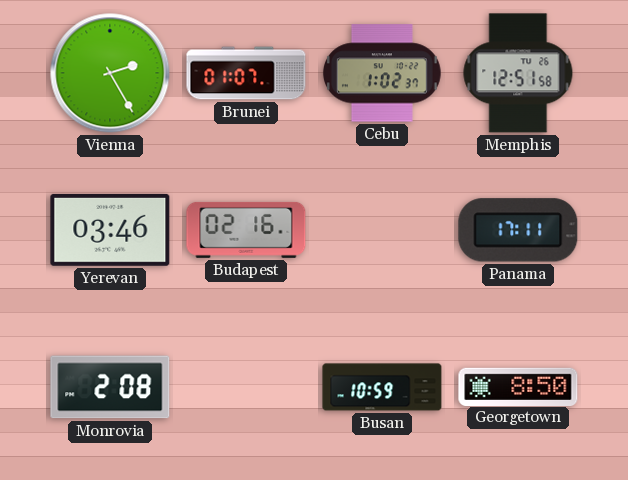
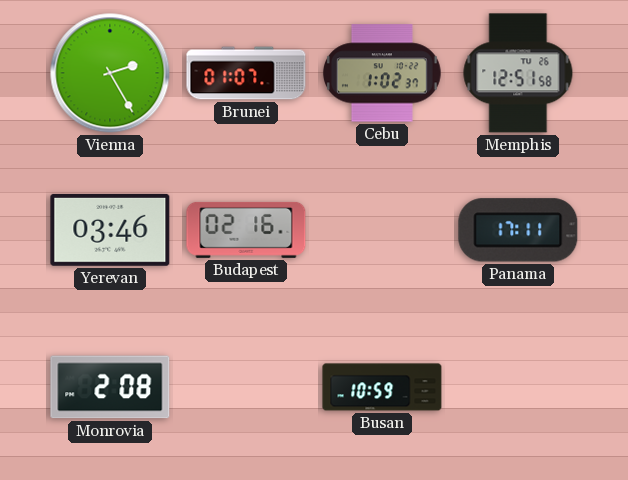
Georgetown: 8:50 -> none (518, 386)
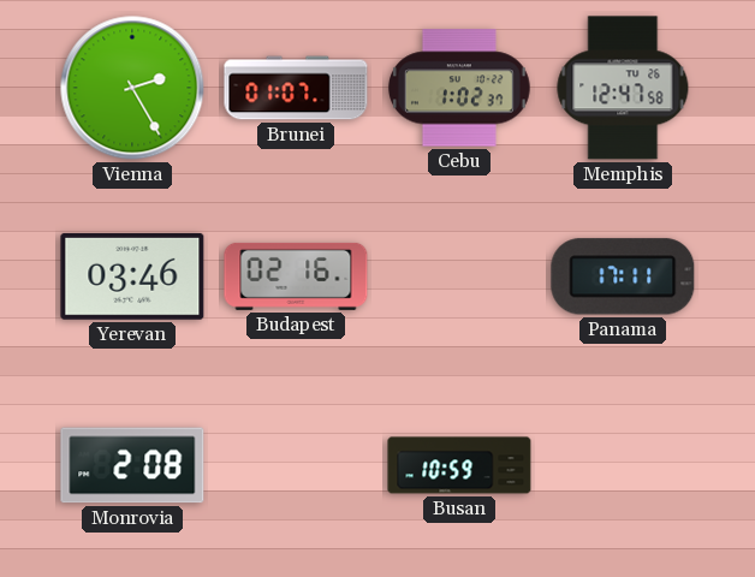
Memphis: 12:51 -> 12:47 (623, 88)
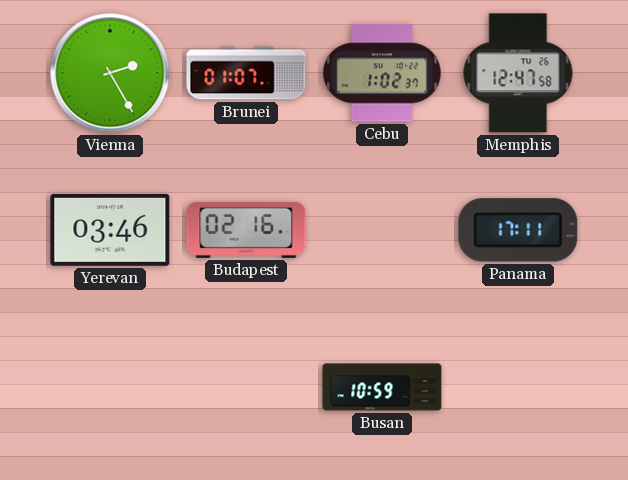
Monrovia: 2:08 -> none (132, 465)
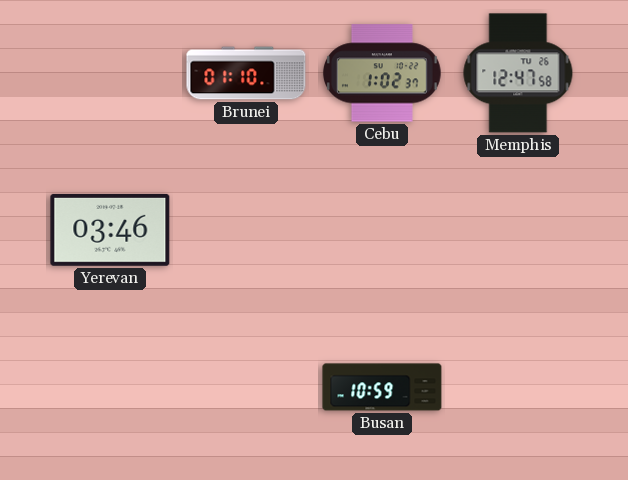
Vienna: 2:25 -> none (110, 73)
Brunei: 01:07 -> 01:10 (246, 73)
Budapest: 02:16 -> none (246, 230)
Panama: 17:11 -> none (518, 230)
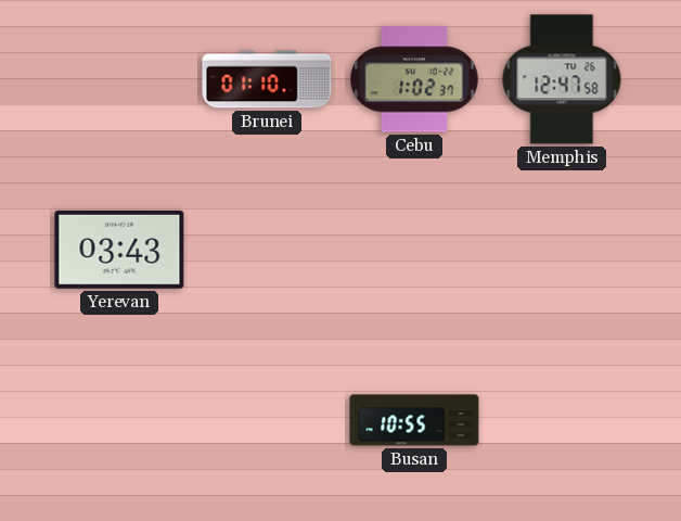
Yerevan: 03:46 -> 03:43 (119, 250)
Busan: 10:59 -> 10:55 (414, 420)
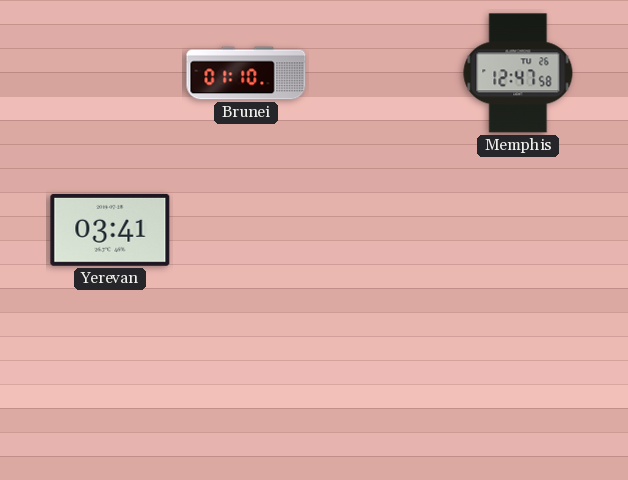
Cebu: 1:02 -> none (414, 79)
Yerevan: 03:43 -> 03:41 (110, 230)
Busan: 10:55 -> none (414, 420)
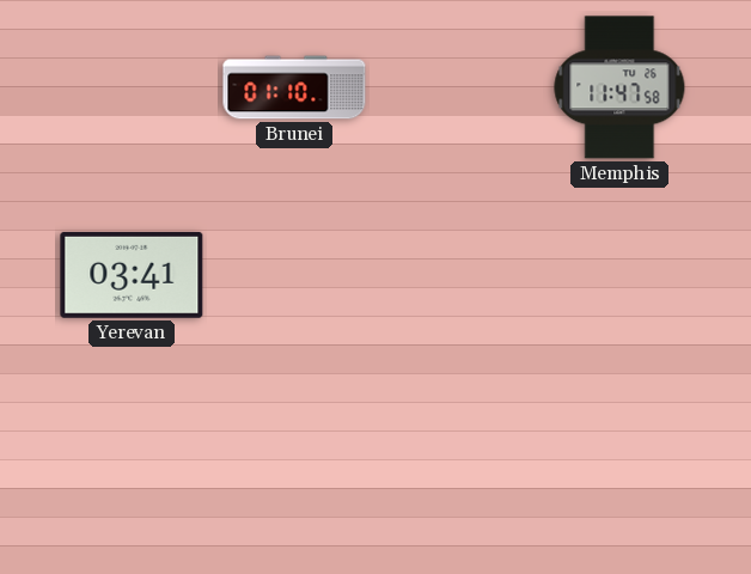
Memphis: 12:47 -> 11:47 (619, 87)
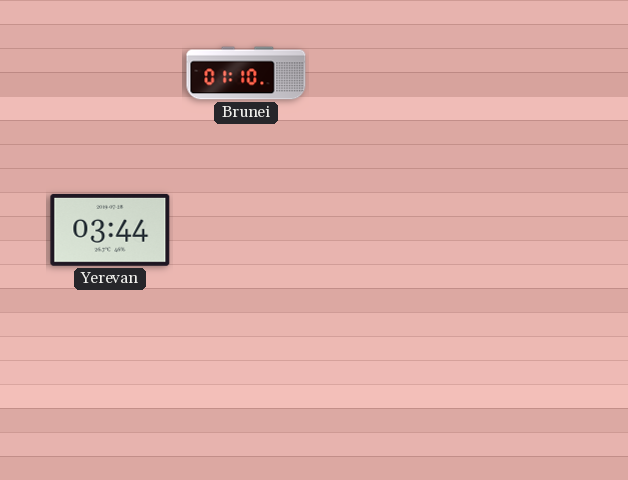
Memphis: 11:47 -> none (619, 87)
Yerevan: 03:41 -> 03:44 (110, 230)
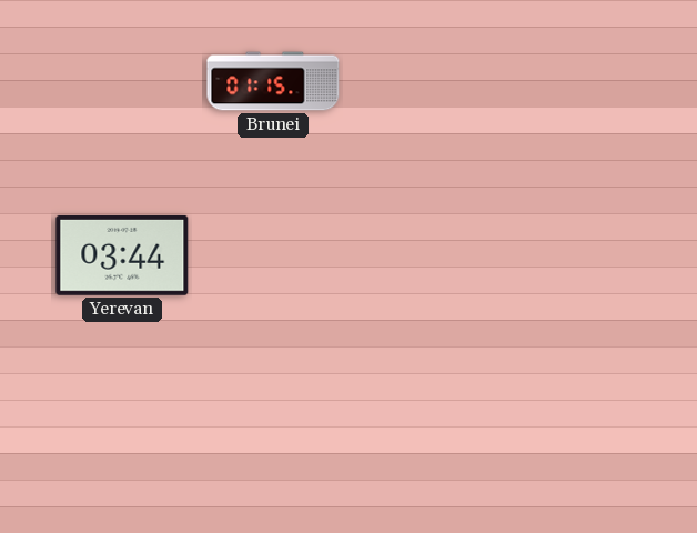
Brunei: 01:10 -> 01:15 (273, 81)
